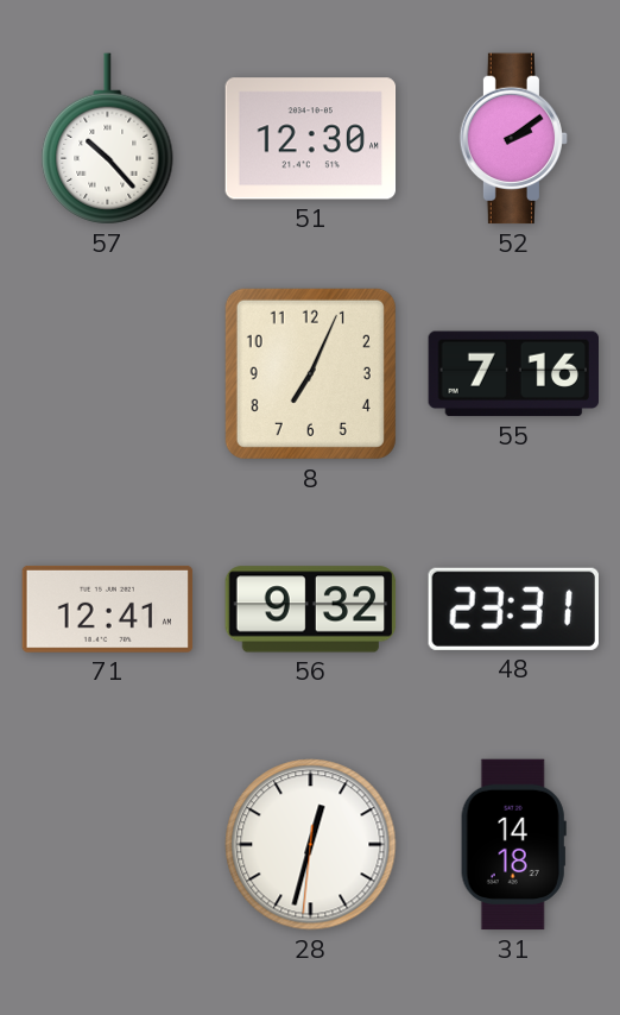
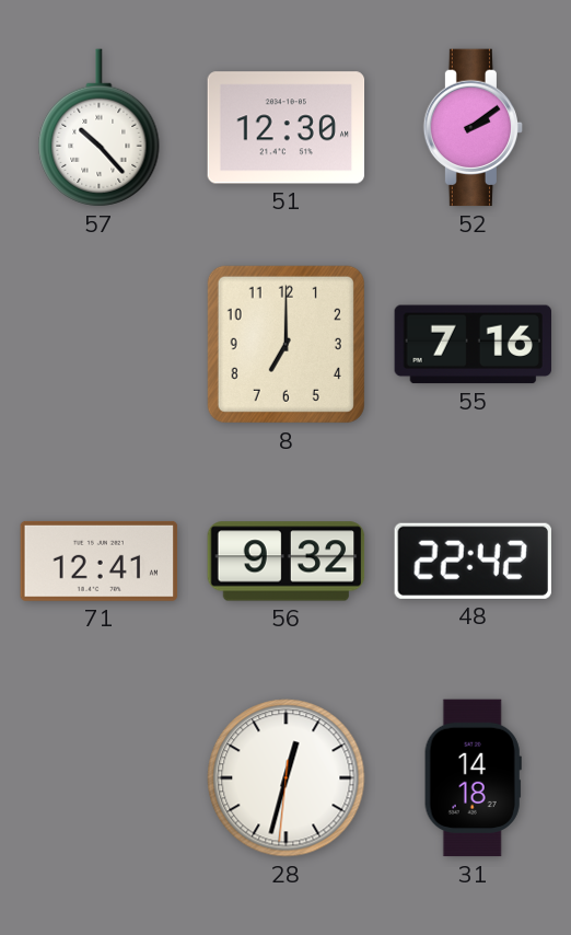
8: 7:04 -> 7:00 (285, 344)
48: 23:31 -> 22:42 (473, 561)
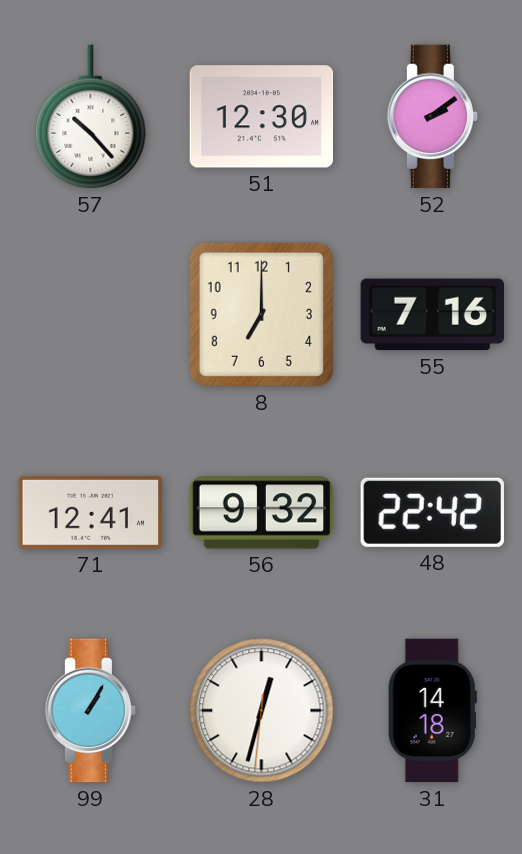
99: none -> 1:05 (91, 711)
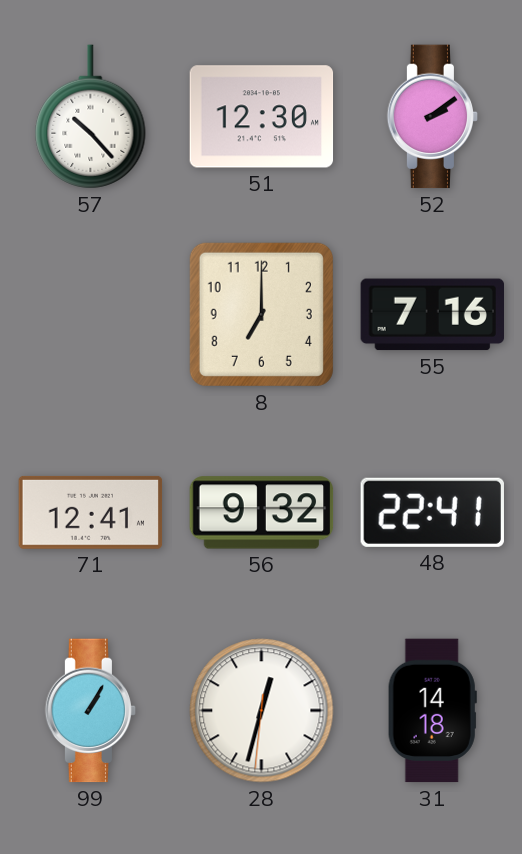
48: 22:42 -> 22:41 (432, 512)
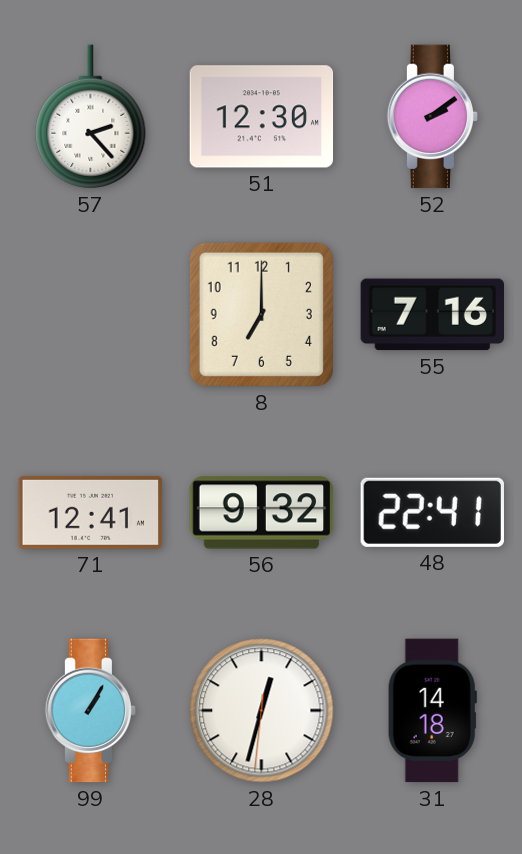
57: 10:23 -> 2:23 (91, 117)
